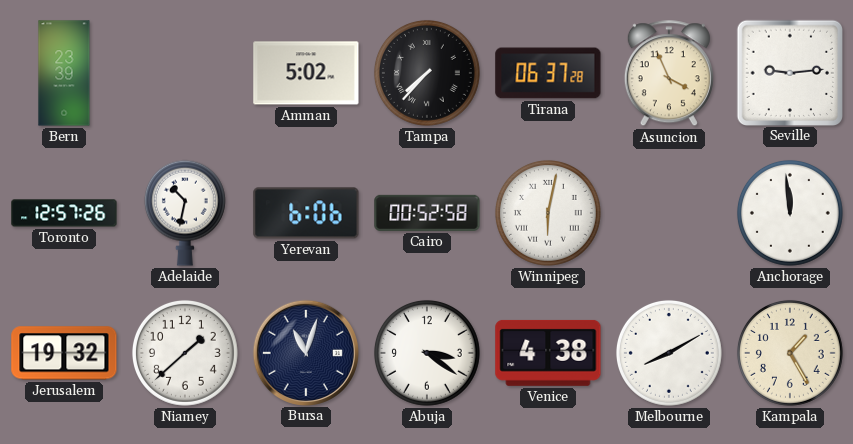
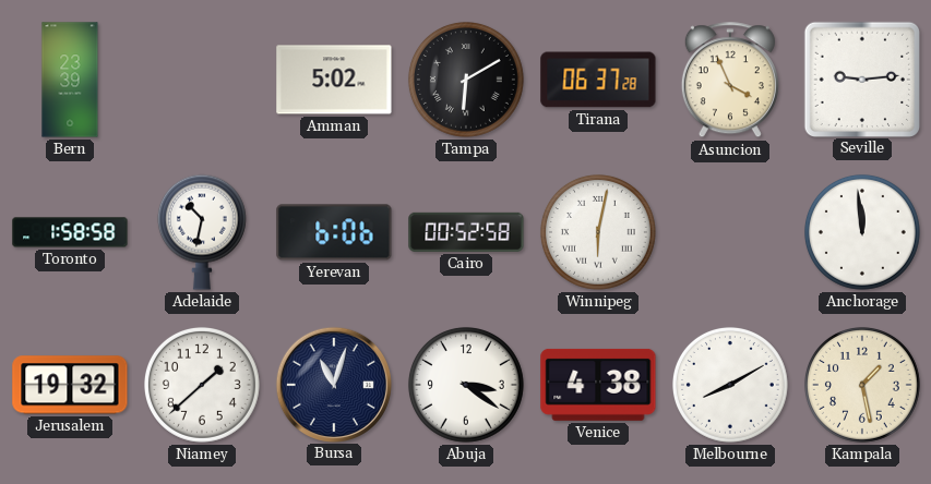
Tampa: 7:37 -> 6:10 (466, 80)
Toronto: 12:57 -> 1:58 (70, 232)
Kampala: 1:25 -> 1:28 (862, 385)
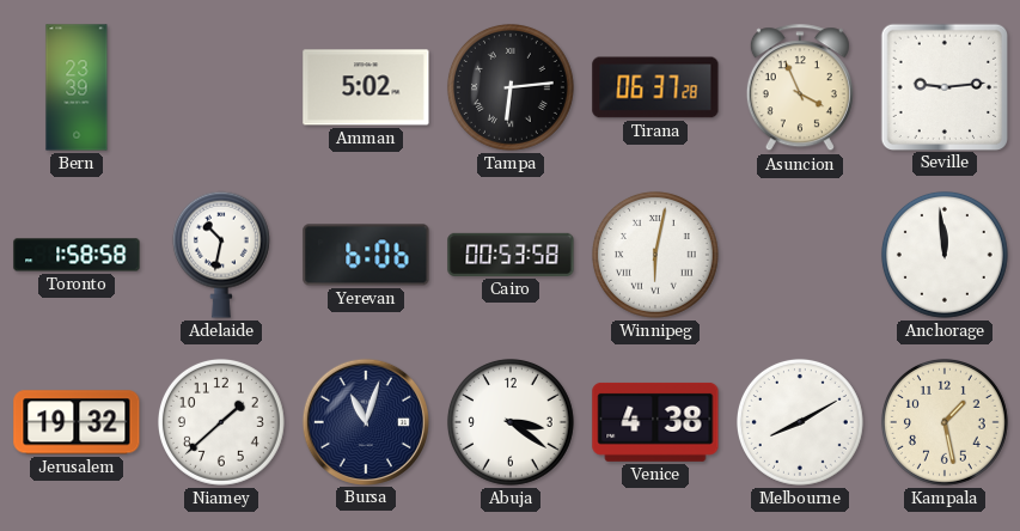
Tampa: 6:10 -> 6:14 (511, 87)
Cairo: 00:52 -> 00:53 (511, 255)
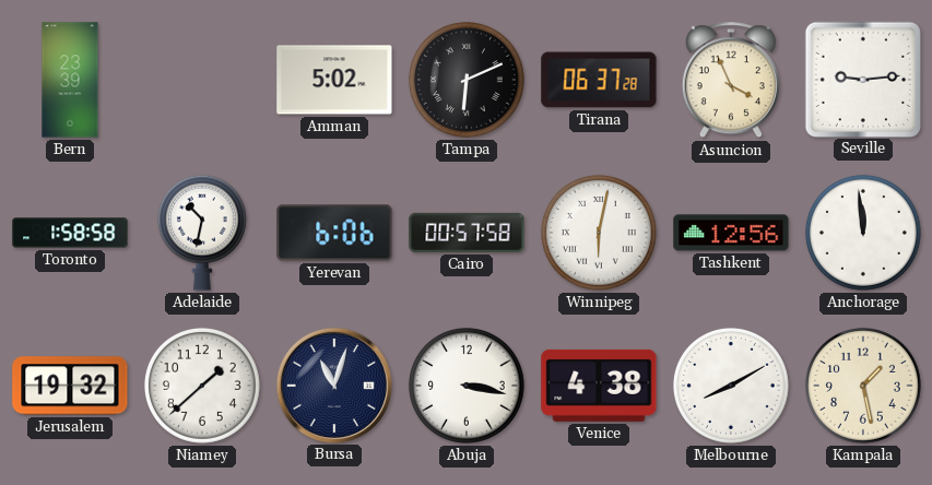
Tampa: 6:14 -> 6:11 (467, 80)
Cairo: 00:53 -> 00:57 (467, 233)
Tashkent: none -> 12:56 (731, 233)
Abuja: 3:21 -> 3:17 (467, 386)
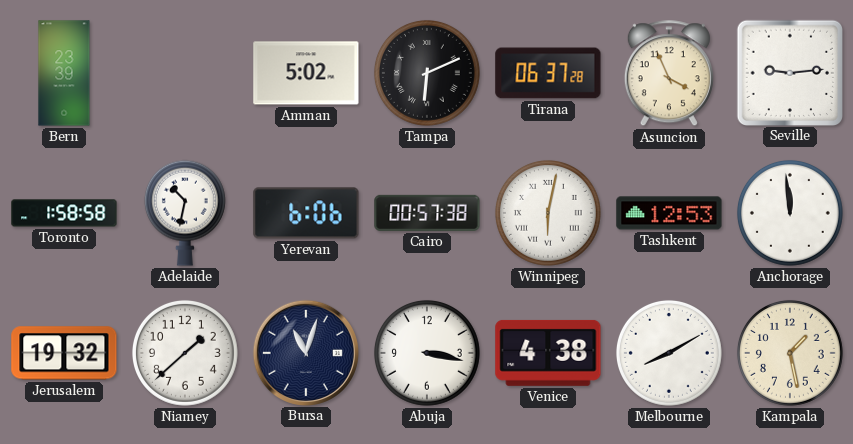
Cairo: 00:57:58 -> 00:57:38 (427, 213)
Tashkent: 12:56 -> 12:53 (669, 213)
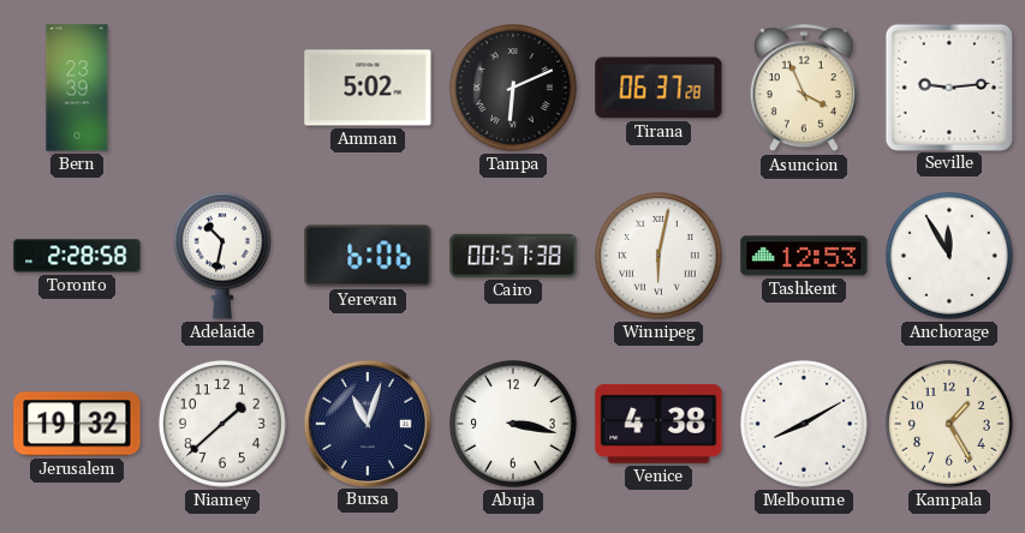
Toronto: 1:58 -> 2:28 (77, 256)
Anchorage: 11:59 -> 11:55 (949, 256)
Kampala: 1:28 -> 1:25 (949, 424)
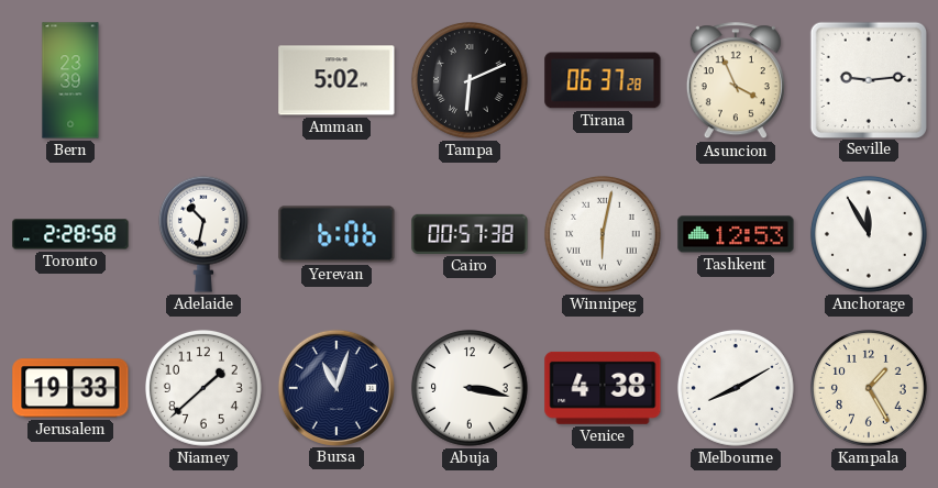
Jerusalem: 19:32 -> 19:33 (70, 388)
